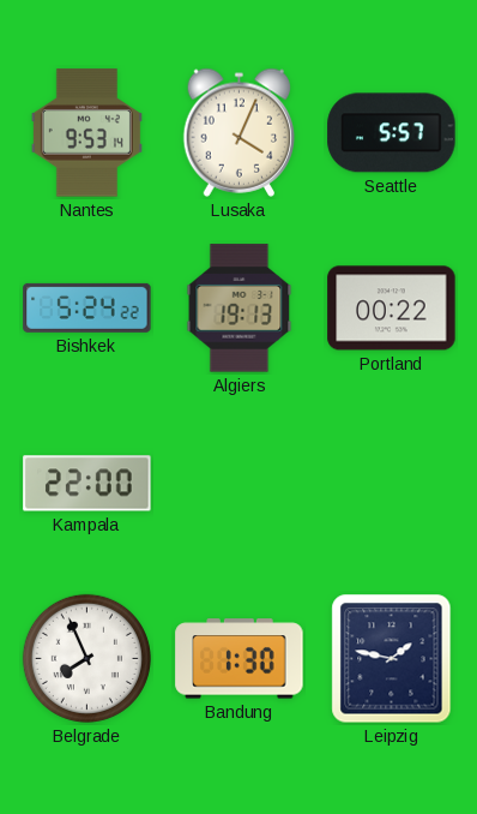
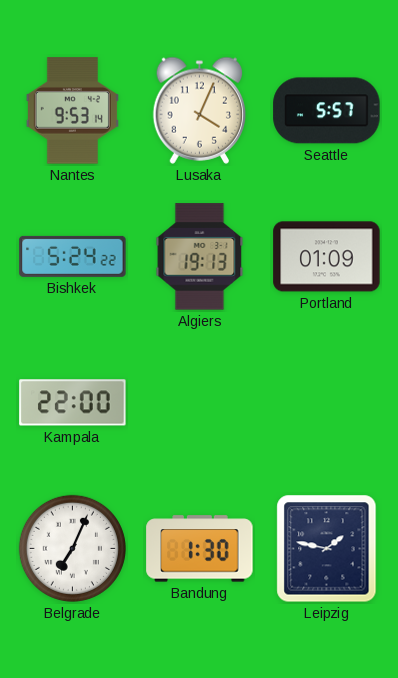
Portland: 00:22 -> 01:09 (327, 257)
Belgrade: 7:56 -> 7:04 (72, 548)
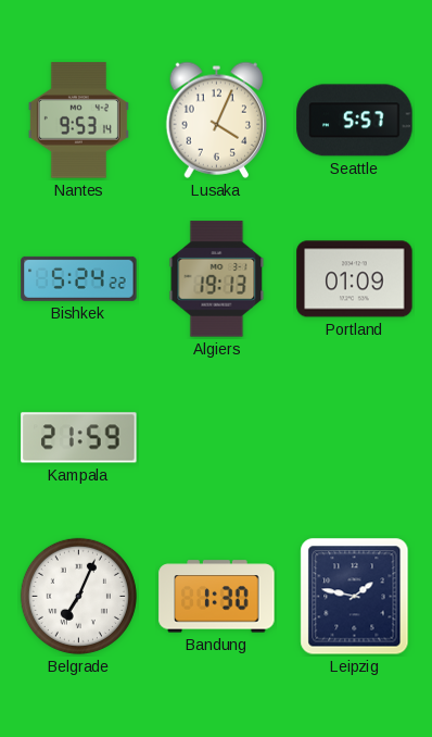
Kampala: 22:00 -> 21:59 (79, 438)
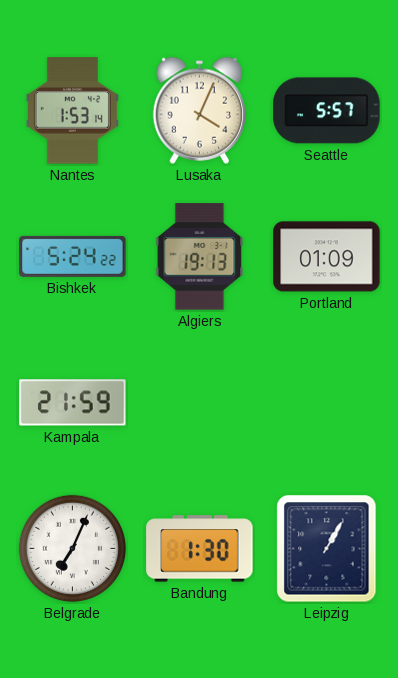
Nantes: 9:53 -> 1:53 (72, 111)
Leipzig: 1:47 -> 1:05 (327, 549)
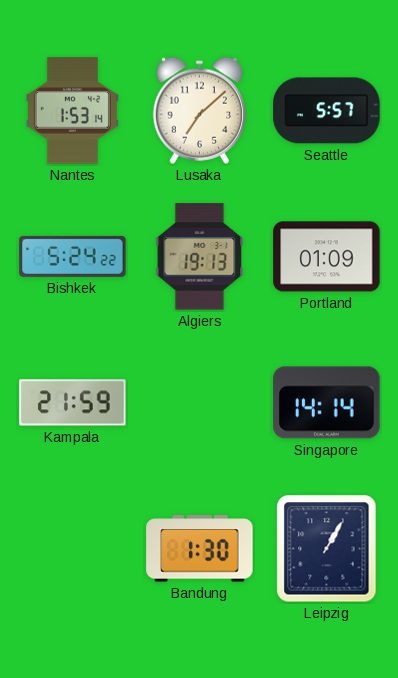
Lusaka: 4:04 -> 7:08 (200, 110)
Singapore: none -> 14:14 (327, 403)
Belgrade: 7:04 -> none (72, 548)
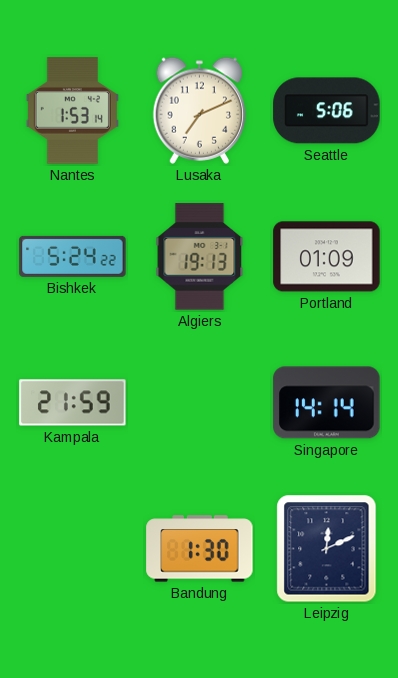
Lusaka: 7:08 -> 7:11 (200, 110)
Seattle: 5:57 -> 5:06 (327, 111)
Leipzig: 1:05 -> 12:11 (327, 549)
